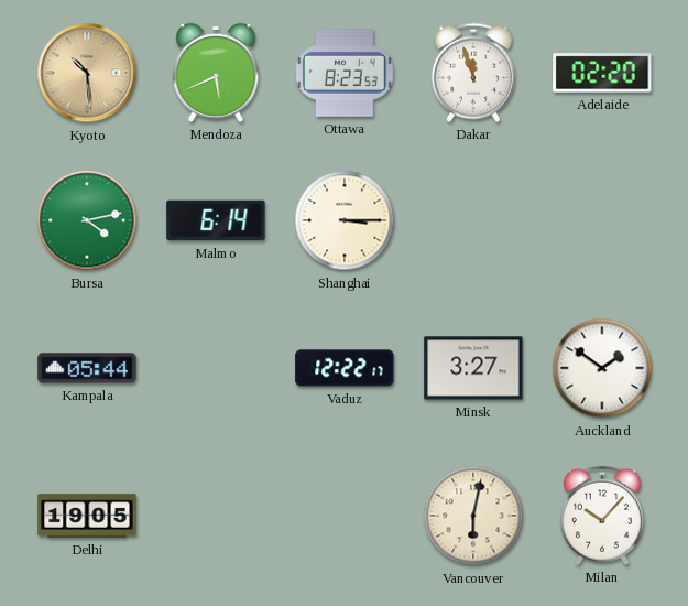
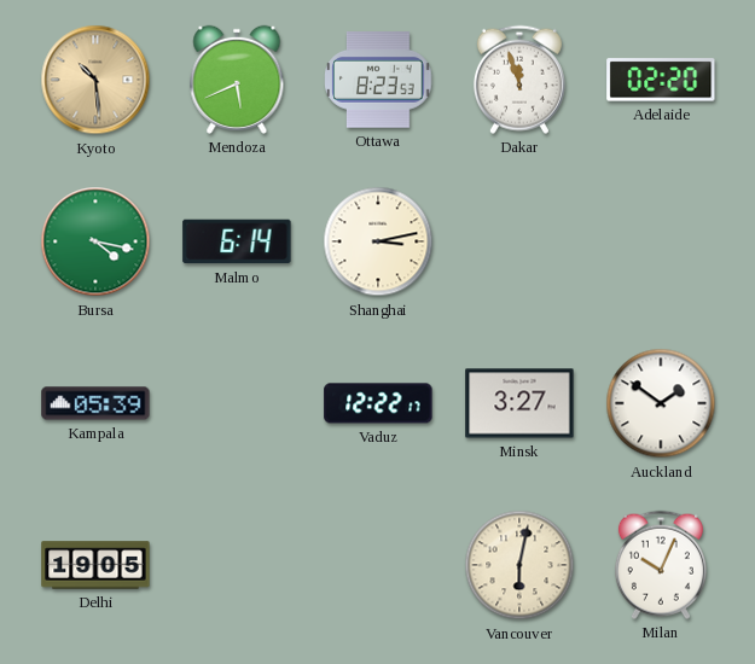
Bursa: 4:13 -> 4:17 (95, 241)
Shanghai: 3:15 -> 3:13 (378, 241)
Kampala: 05:44 -> 05:39 (95, 403)
Milan: 10:07 -> 10:04 (661, 565)
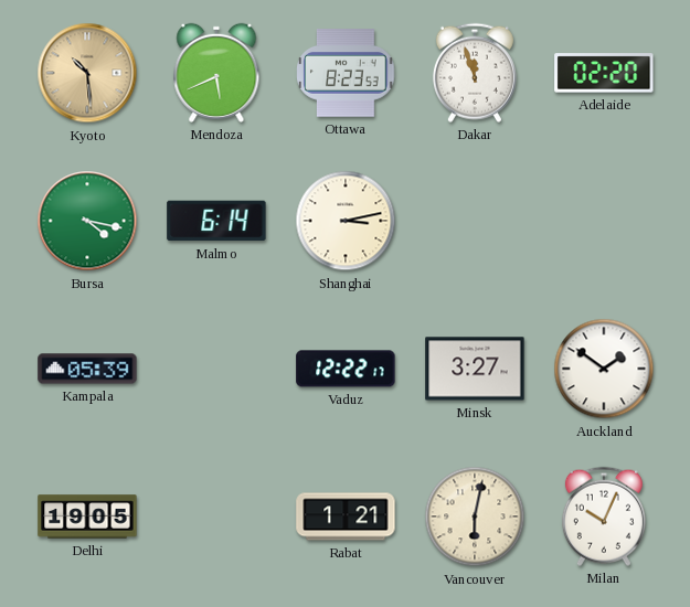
Rabat: none -> 1:21 (346, 517)
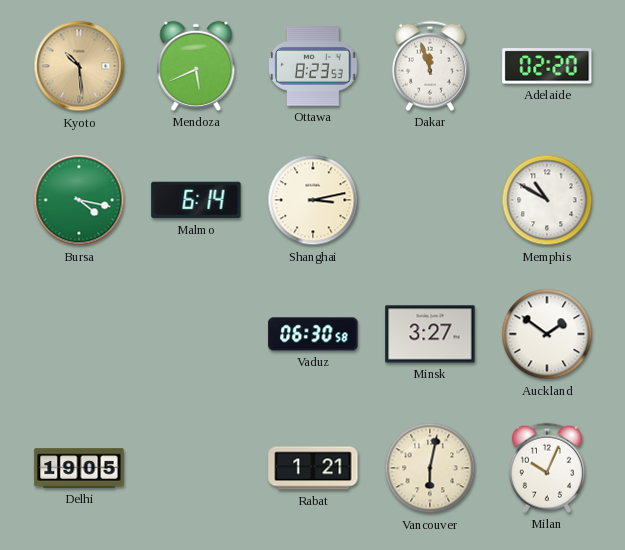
Memphis: none -> 10:50 (547, 200)
Kampala: 05:39 -> none (87, 369)
Vaduz: 12:22 -> 06:30 (313, 334)
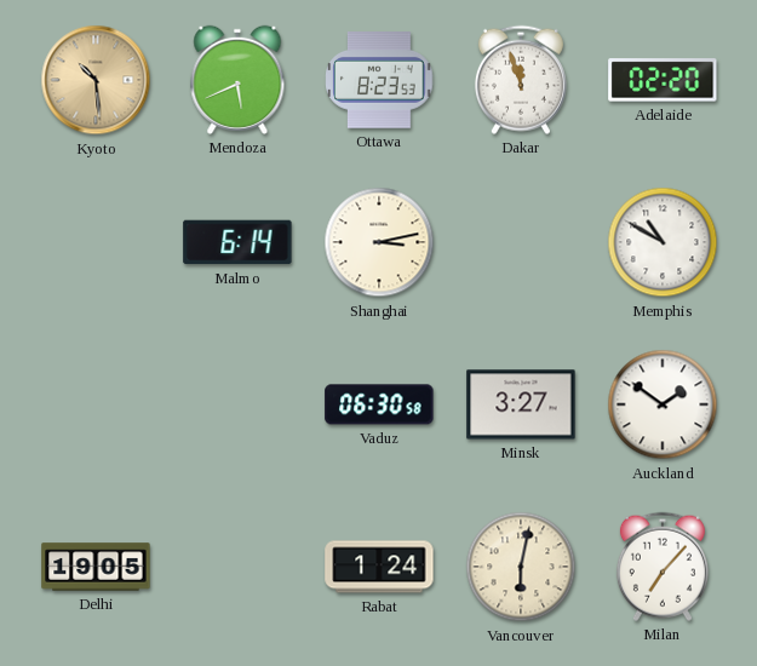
Bursa: 4:17 -> none (79, 200)
Rabat: 1:21 -> 1:24 (379, 567)
Milan: 10:04 -> 7:07 (663, 567)
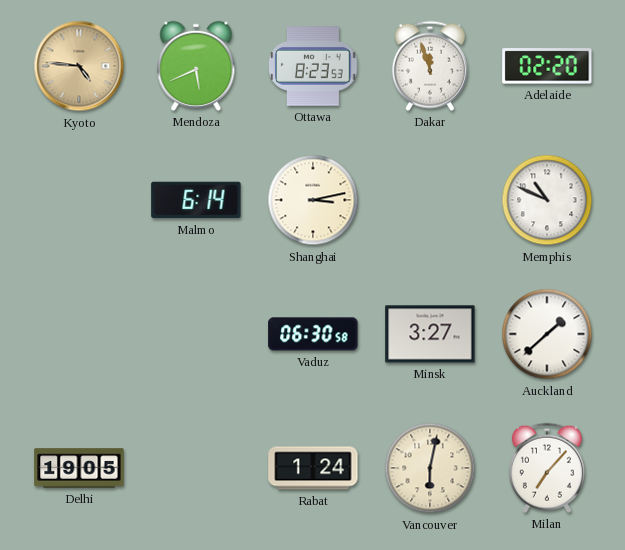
Kyoto: 10:29 -> 4:46 (79, 66)
Memphis: 10:50 -> 10:49 (547, 200)
Auckland: 1:51 -> 1:38 (547, 334)
